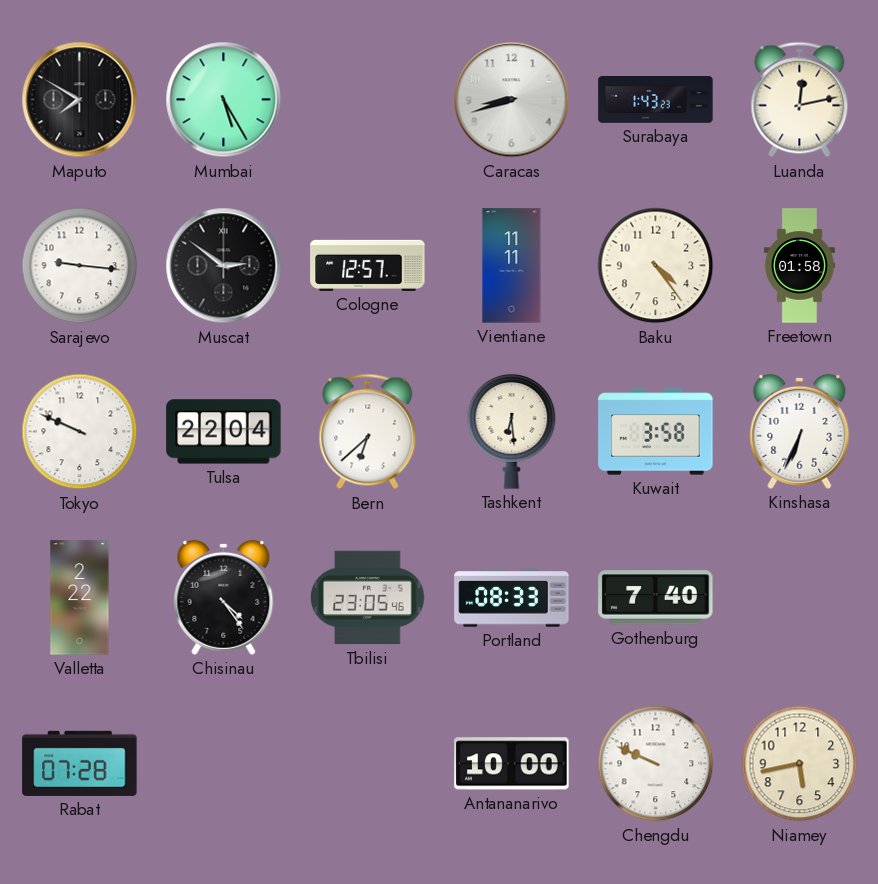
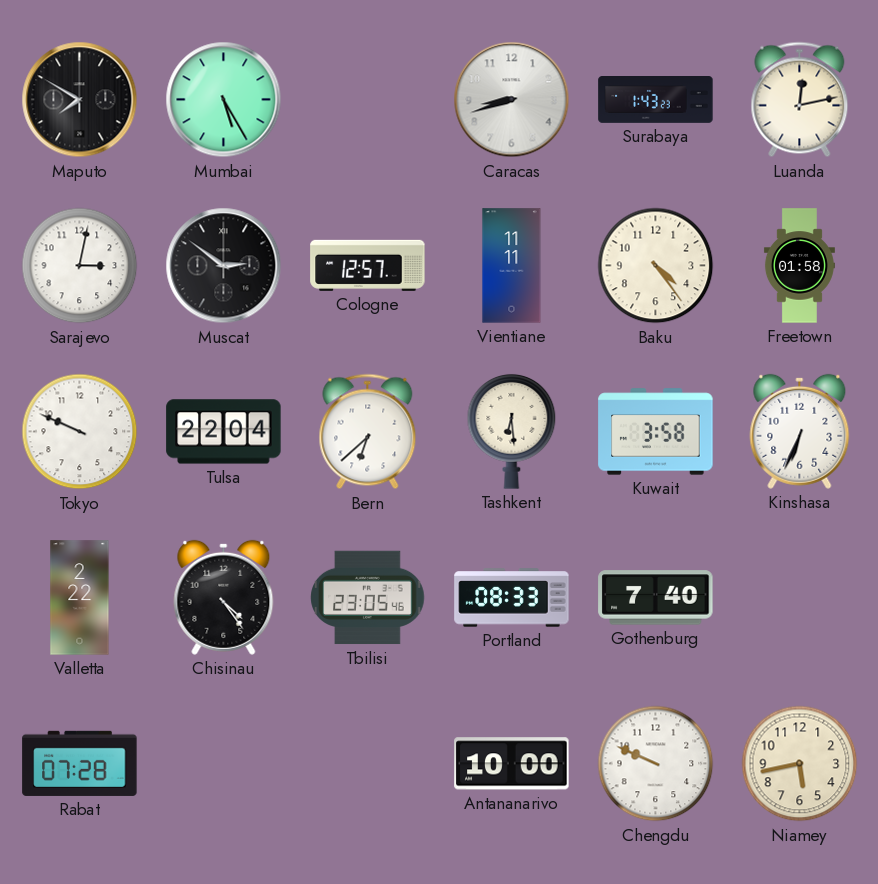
Sarajevo: 9:16 -> 3:02 (80, 266)
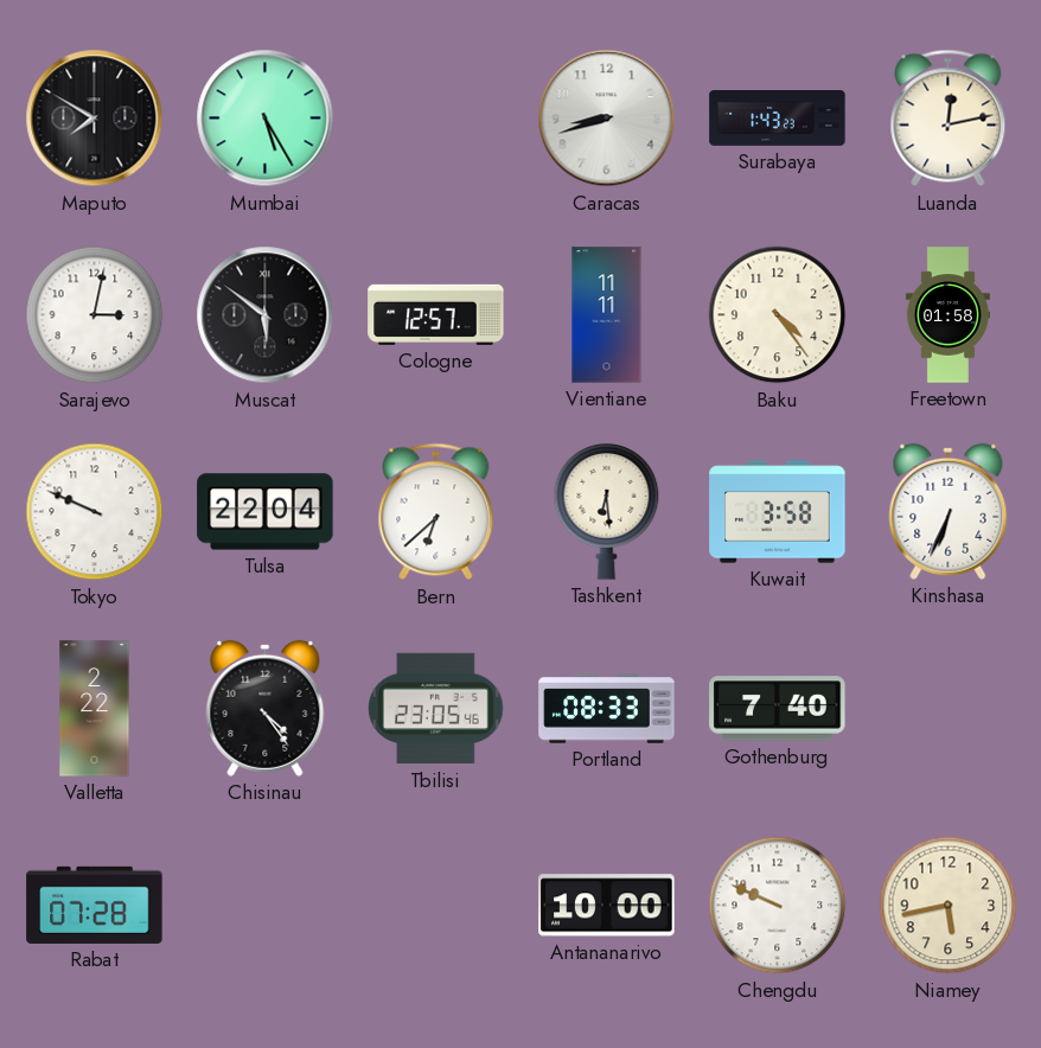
Muscat: 2:51 -> 5:51 (266, 315)
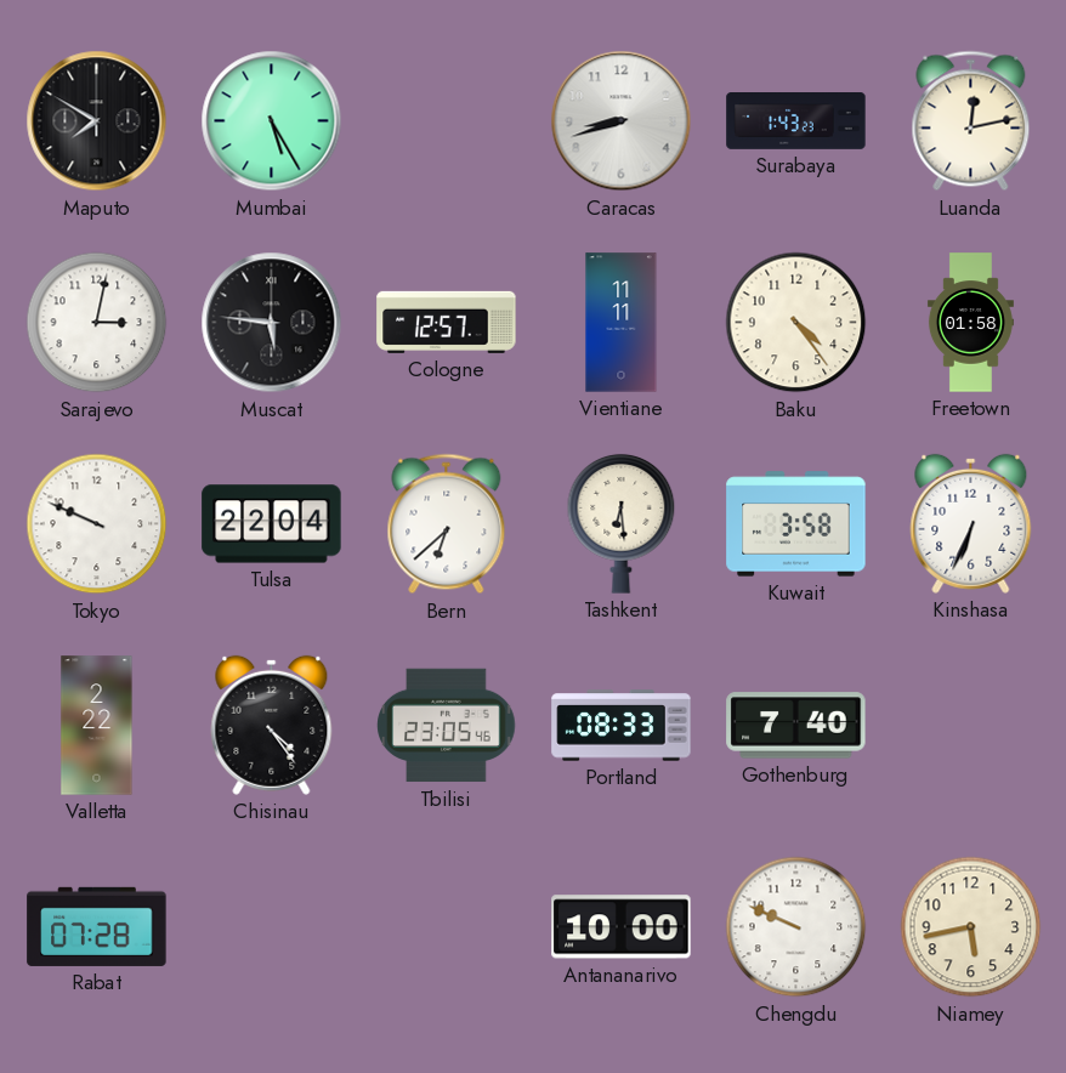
Muscat: 5:51 -> 5:46 (272, 323)
